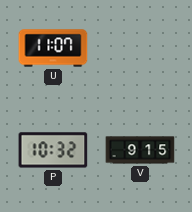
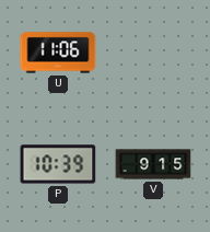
U: 11:07 -> 11:06 (58, 53)
P: 10:32 -> 10:39 (58, 164)
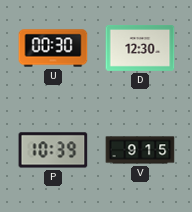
U: 11:06 -> 00:30 (53, 48)
D: none -> 12:30 (140, 49)
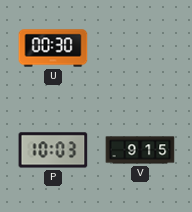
D: 12:30 -> none (140, 49)
P: 10:39 -> 10:03 (53, 150)
